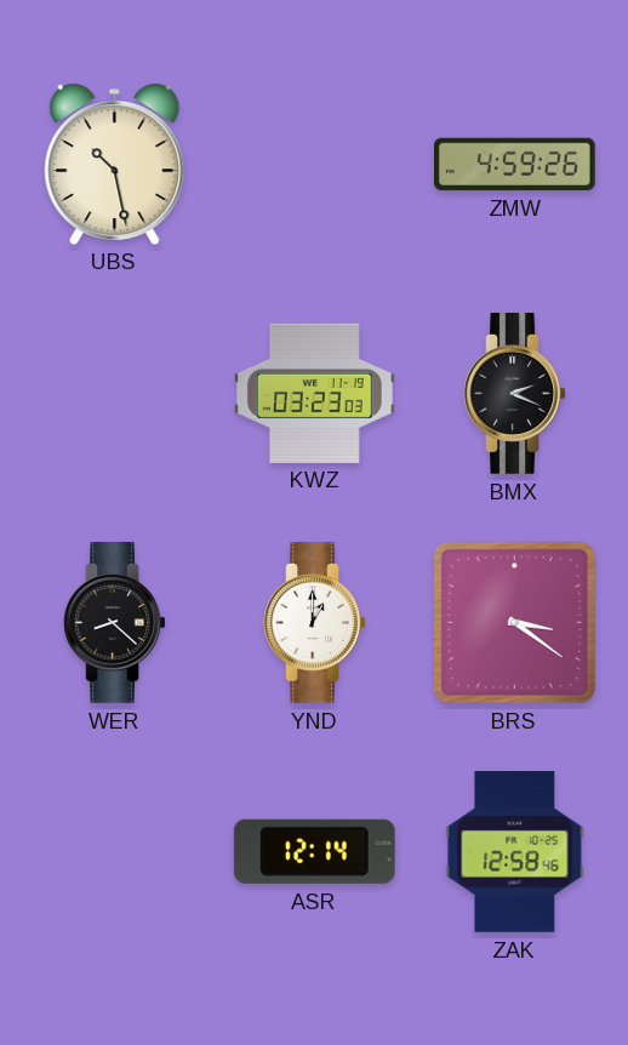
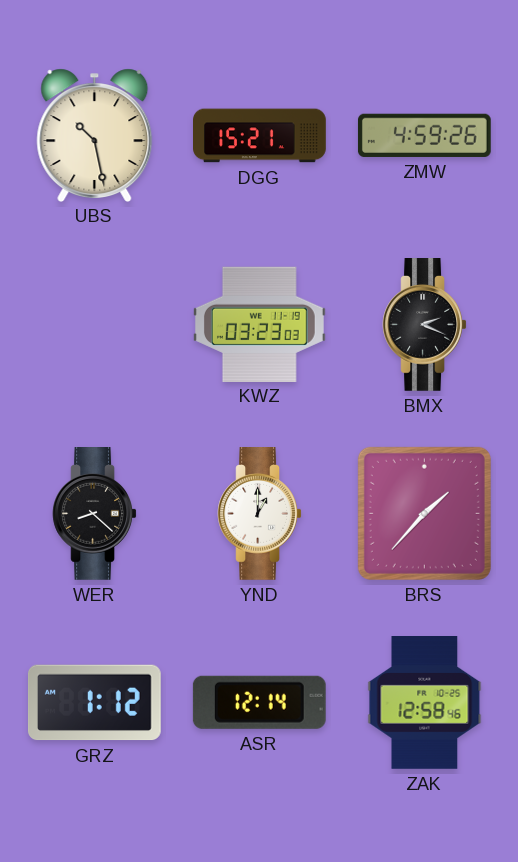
DGG: none -> 15:21 (260, 136)
BRS: 3:21 -> 1:37 (424, 513)
GRZ: none -> 1:12 (94, 703)
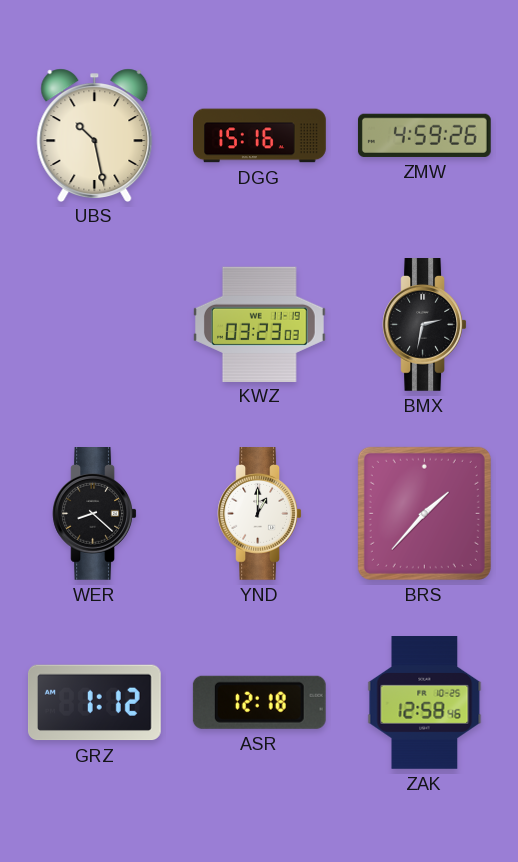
DGG: 15:21 -> 15:16 (260, 136)
BMX: 2:19 -> 2:32 (425, 325)
ASR: 12:14 -> 12:18 (259, 702)
